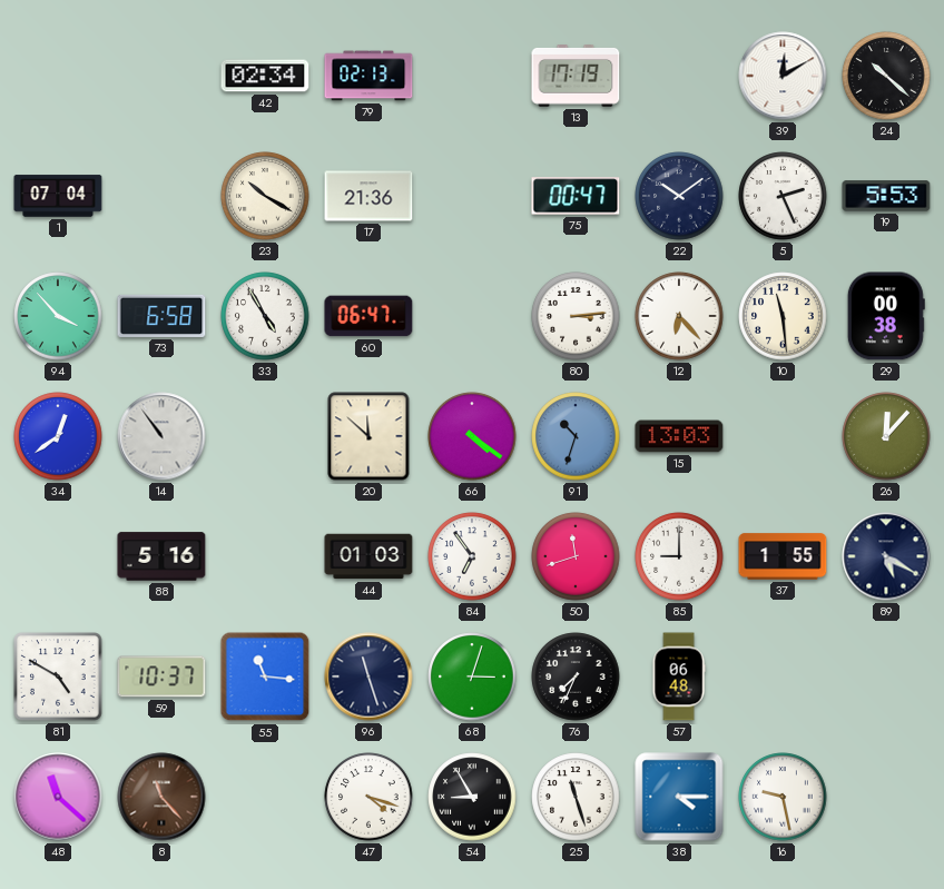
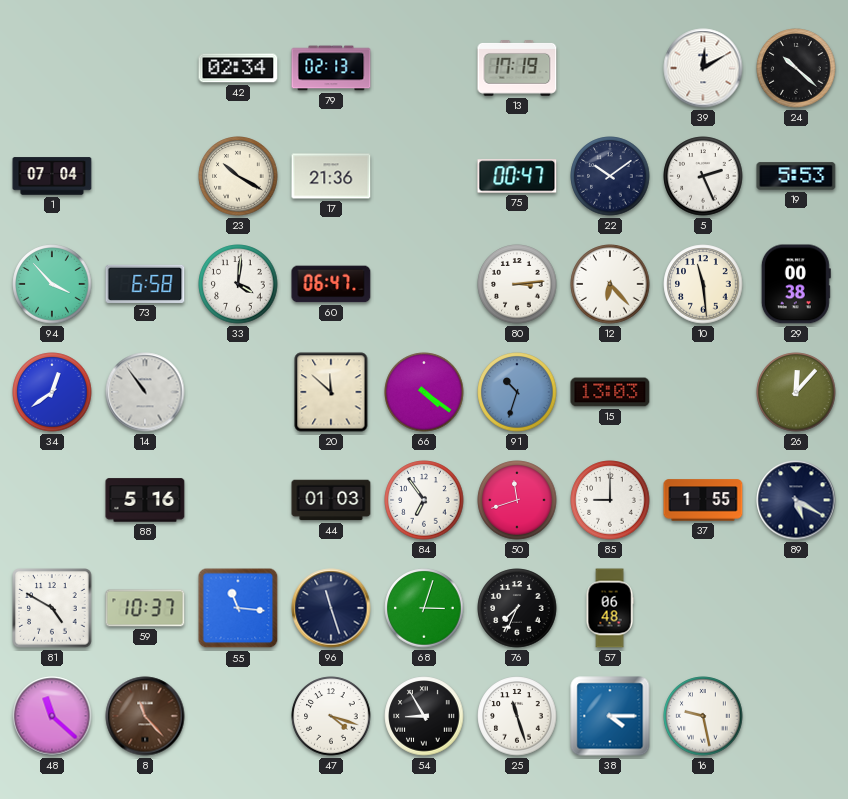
33: 4:55 -> 4:01 (238, 284)
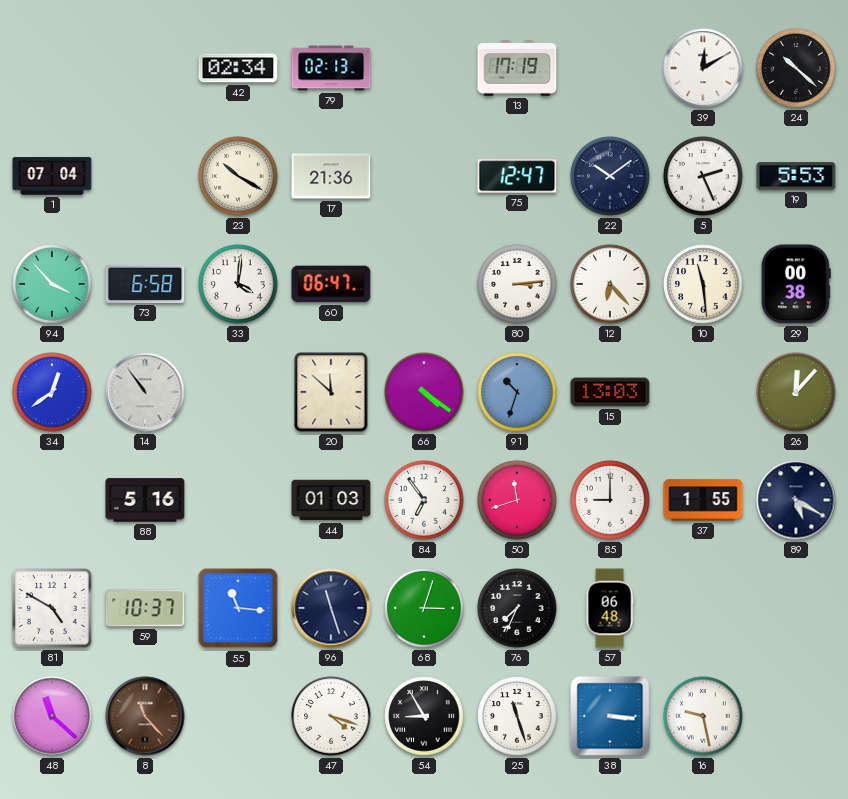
75: 00:47 -> 12:47 (517, 176)
38: 4:15 -> 3:16 (610, 716)
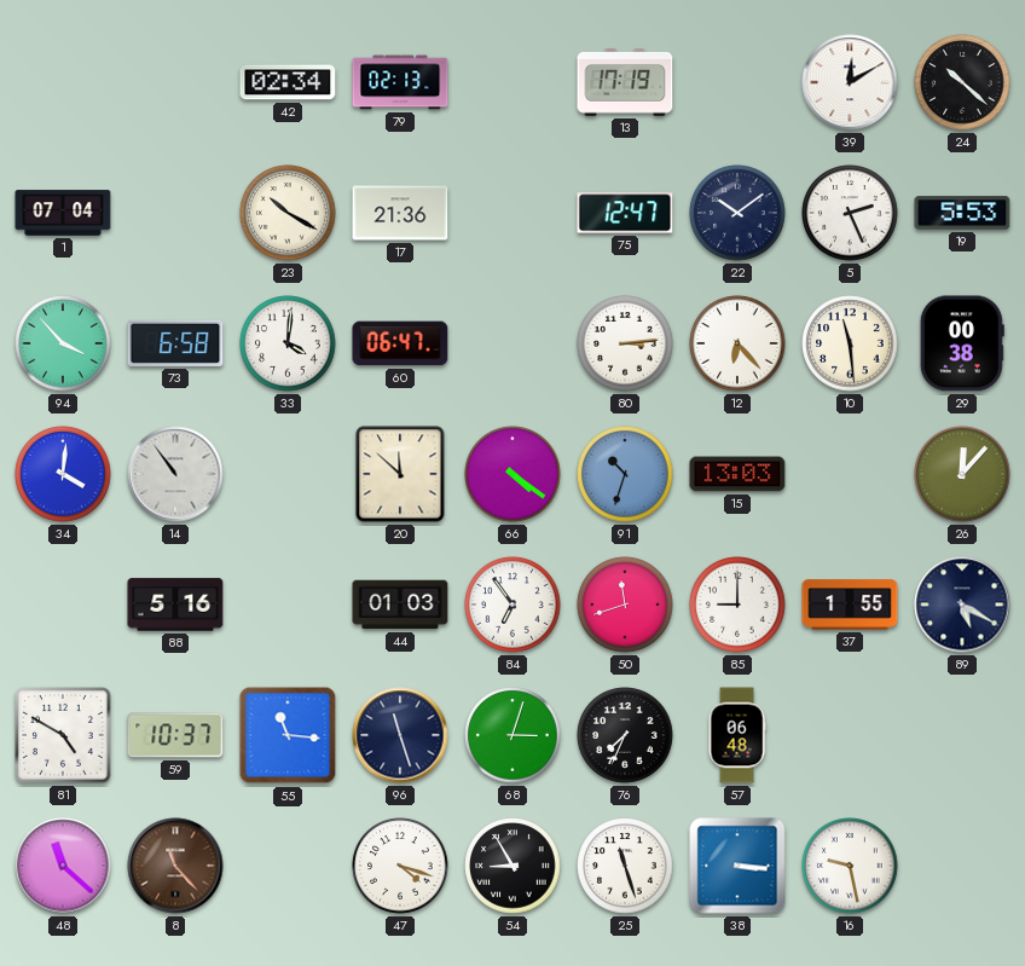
34: 12:39 -> 4:01 (63, 474)
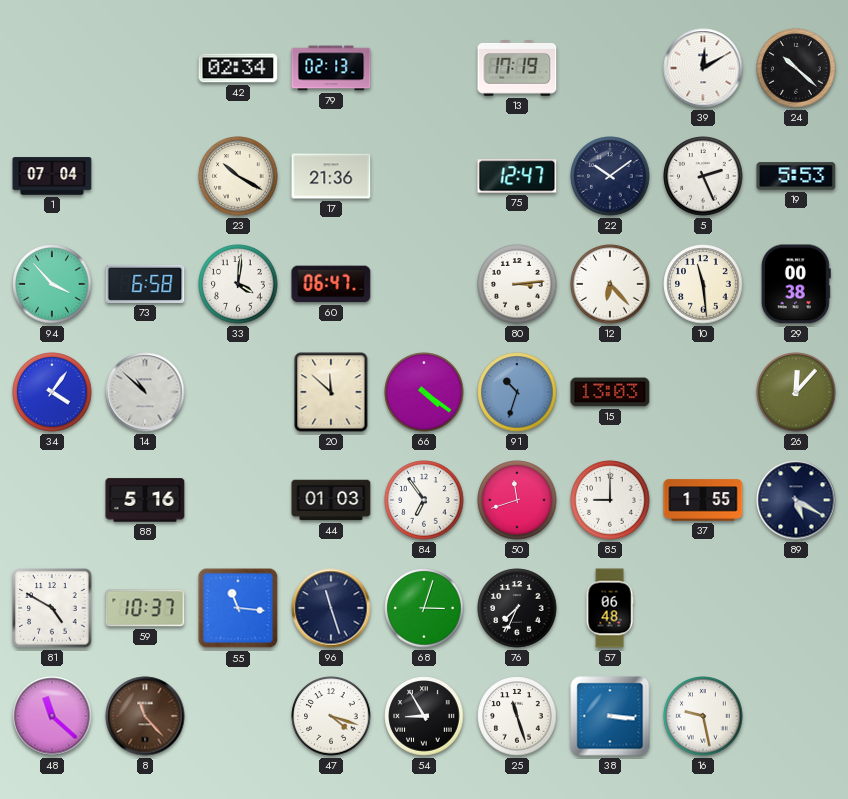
34: 4:01 -> 4:06 (52, 392)
14: 10:54 -> 10:52 (145, 392)
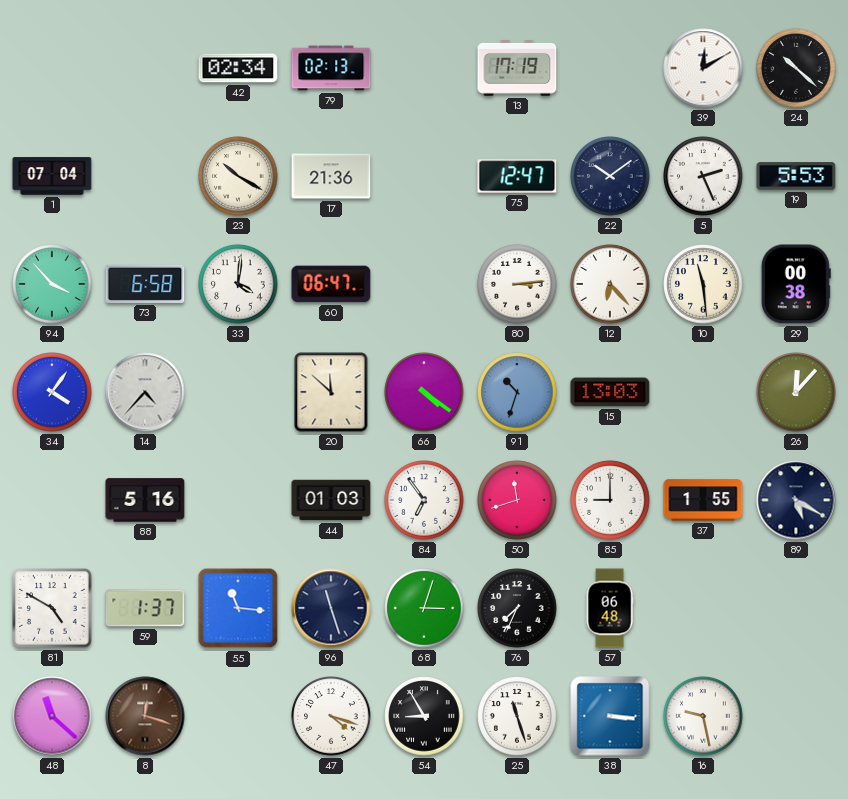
14: 10:52 -> 4:37 (145, 392)
59: 10:37 -> 1:37 (145, 608)
8: 11:23 -> 12:18 (145, 716)
